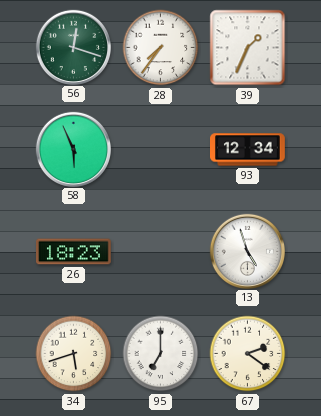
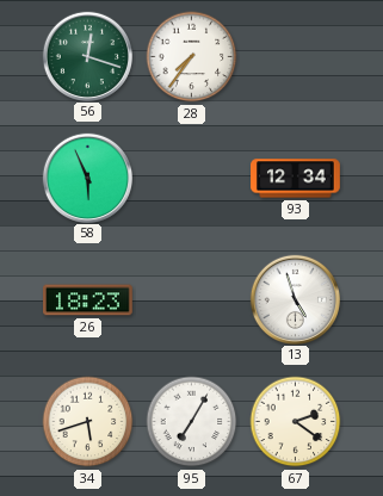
39: 1:34 -> none (248, 48)
95: 7:00 -> 7:05 (192, 422)
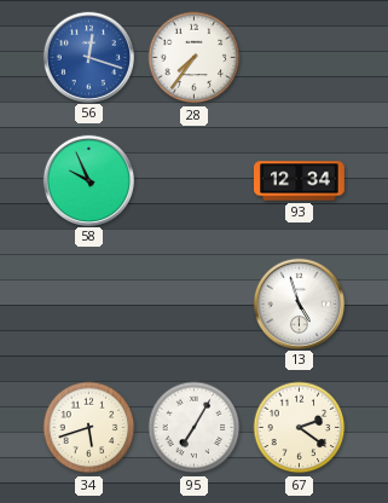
56 dial: green -> blue (88, 57)
58: 5:56 -> 9:56 (88, 180)
26: 18:23 -> none (88, 300)
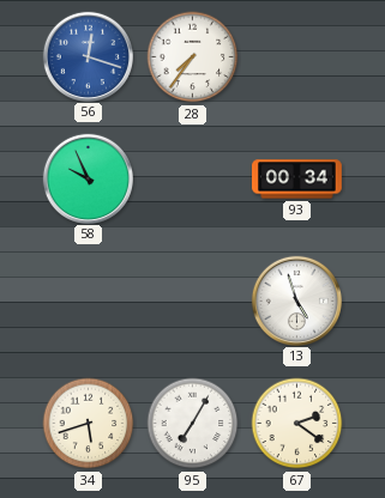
93: 12:34 -> 00:34 (297, 180)
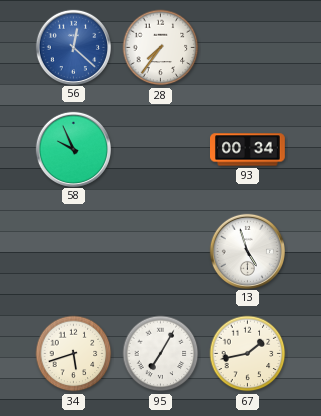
56: 12:18 -> 12:22 (73, 47)
67: 2:21 -> 1:43 (248, 354)
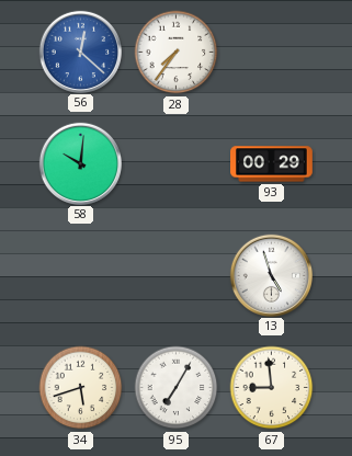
58: 9:56 -> 10:01 (80, 163)
93: 00:34 -> 00:29 (272, 164)
67: 1:43 -> 8:59 (272, 388)
